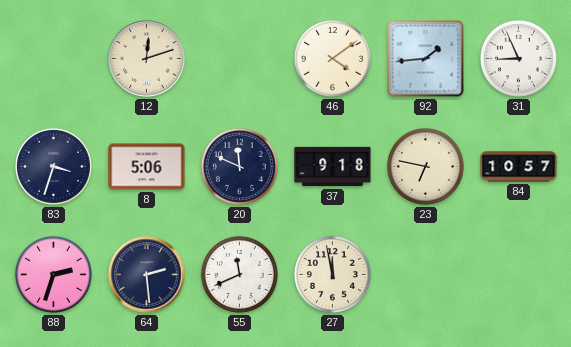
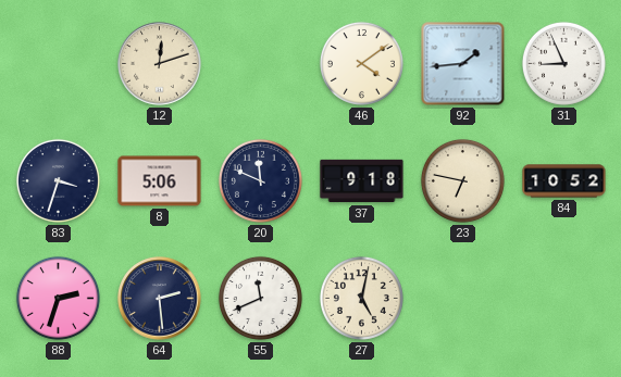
84: 10:57 -> 10:52 (564, 181)
27: 11:58 -> 5:02 (361, 298)
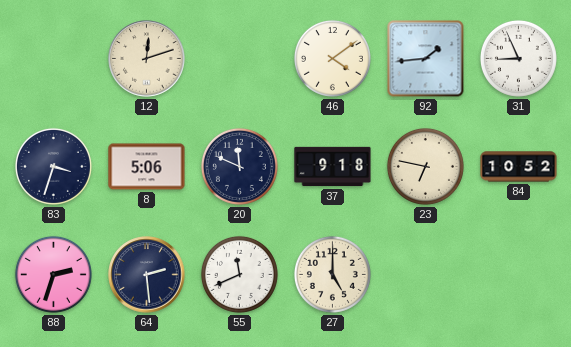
27: 5:02 -> 5:00 (332, 274)
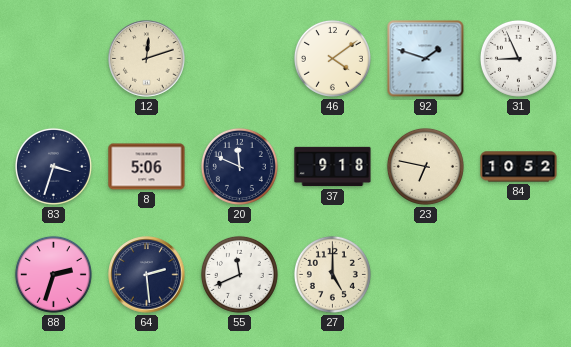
92: 1:44 -> 1:48 (426, 59)
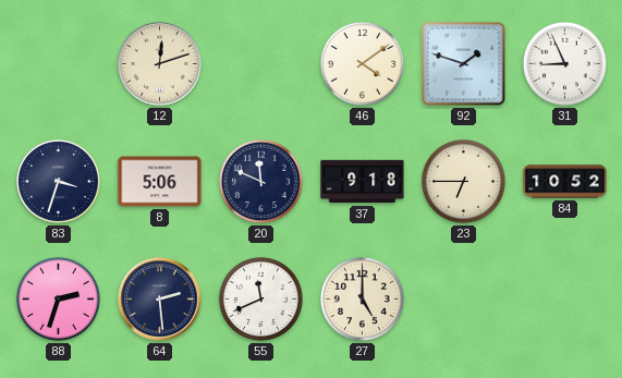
23: 6:47 -> 6:45 (463, 181)
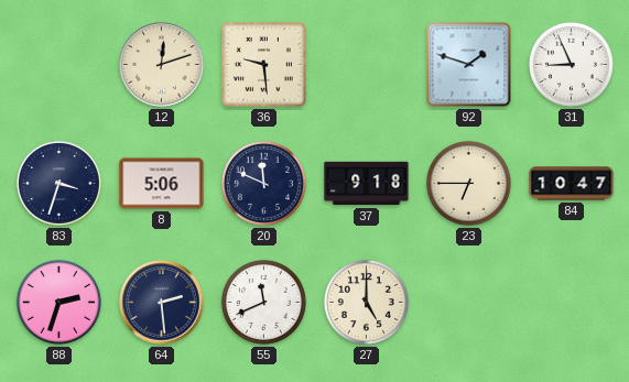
36: none -> 9:29 (264, 65)
46: 4:09 -> none (362, 63)
84: 10:52 -> 10:47 (572, 184)
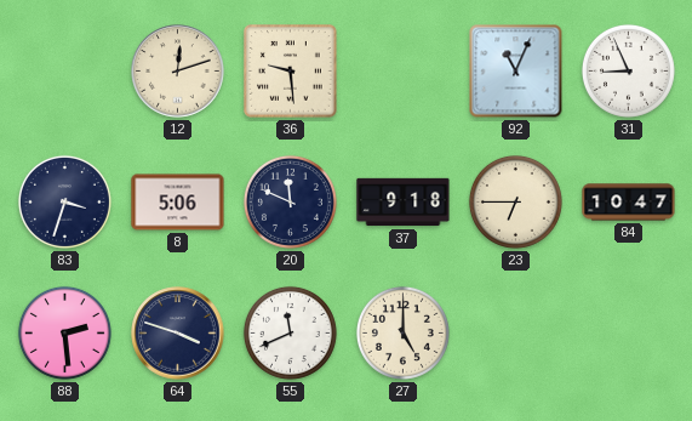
92: 1:48 -> 11:04 (516, 72)
88: 2:33 -> 2:29 (64, 332)
64: 2:29 -> 3:48 (178, 334)
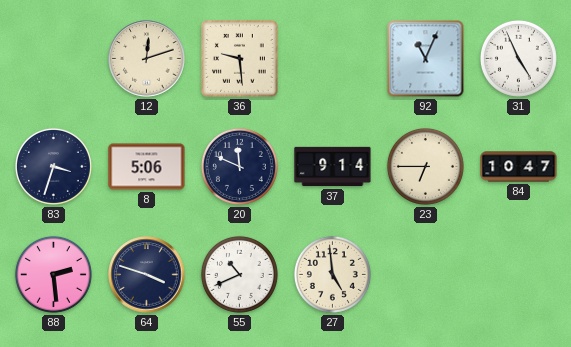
31: 8:56 -> 4:56 (518, 58)
37: 9:18 -> 9:14 (333, 167)
55: 11:41 -> 10:41 (239, 274)
27: 5:00 -> 4:59 (332, 274)
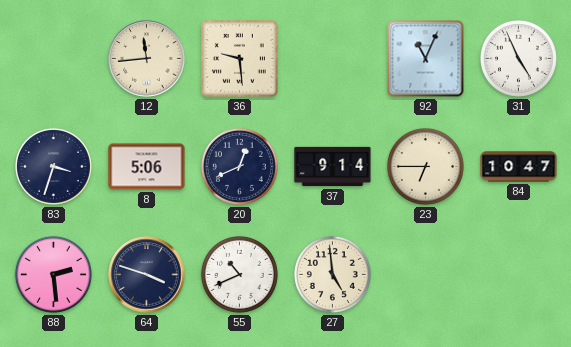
12: 12:12 -> 11:44 (147, 59)
20: 11:49 -> 12:41 (239, 166)
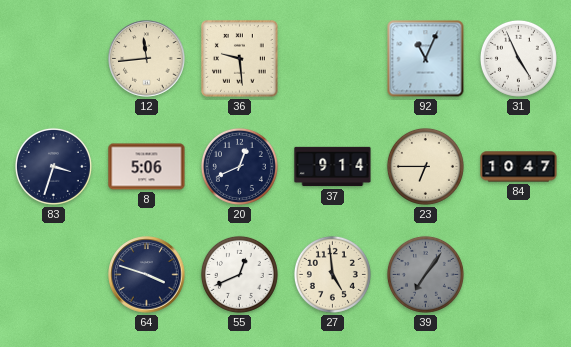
88: 2:29 -> none (53, 274)
55: 10:41 -> 12:41 (239, 274)
39: none -> 7:06 (425, 274)
